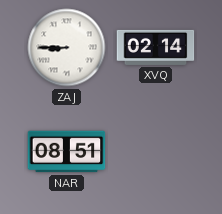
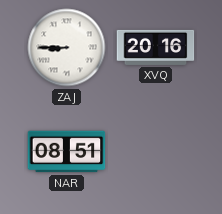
XVQ: 02:14 -> 20:16 (156, 47)
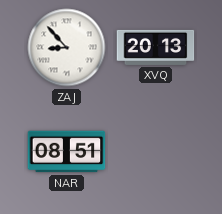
ZAJ: 8:45 -> 8:53 (67, 48)
XVQ: 20:16 -> 20:13 (156, 47)
